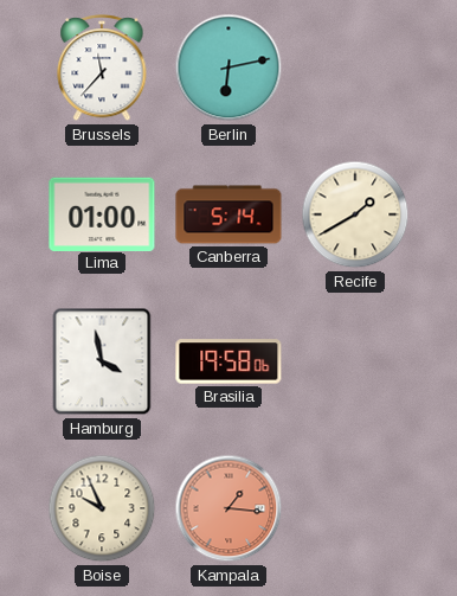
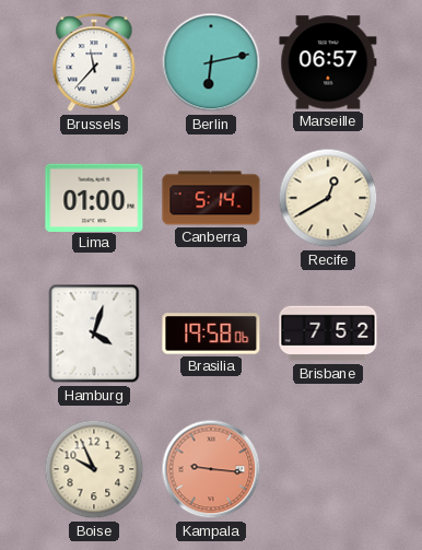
Marseille: none -> 06:57 (328, 62)
Recife: 1:40 -> 12:40 (328, 198)
Hamburg: 3:58 -> 4:03 (94, 333)
Brisbane: none -> 7:52 (328, 333)
Kampala: 1:16 -> 9:16 (211, 469)
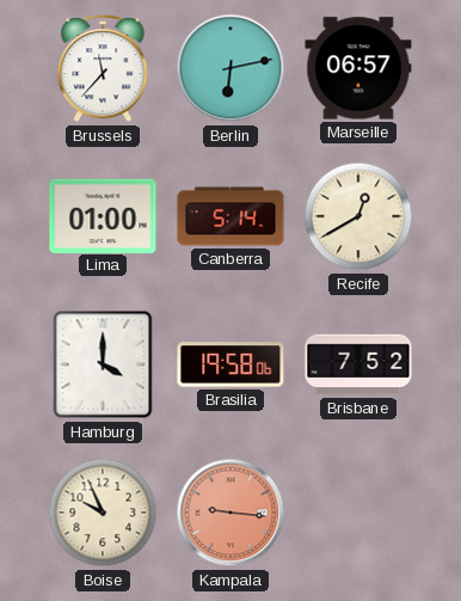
Hamburg: 4:03 -> 4:00 (103, 364)
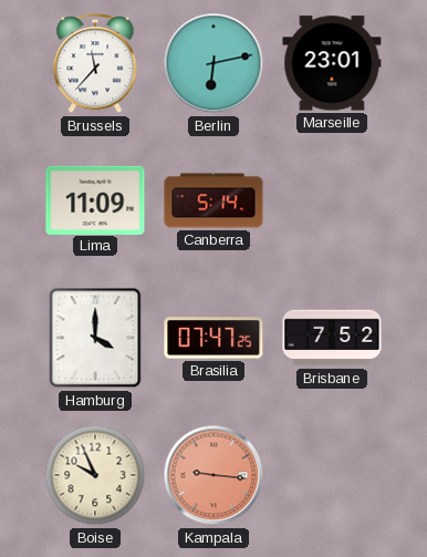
Marseille: 06:57 -> 23:01 (332, 63)
Lima: 01:00 -> 11:09 (95, 199)
Recife: 12:40 -> none (358, 216)
Brasilia: 19:58 -> 07:47 (213, 338)
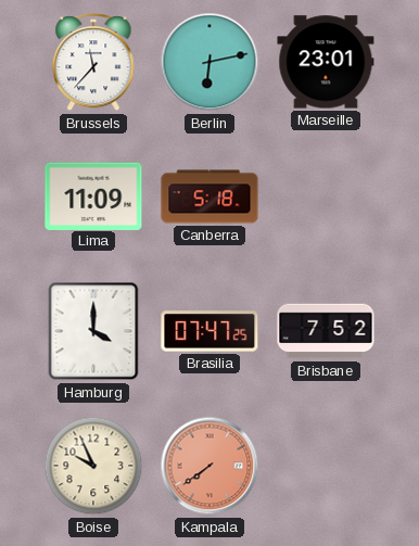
Canberra: 5:14 -> 5:18 (210, 196)
Kampala: 9:16 -> 7:39 (210, 466)
